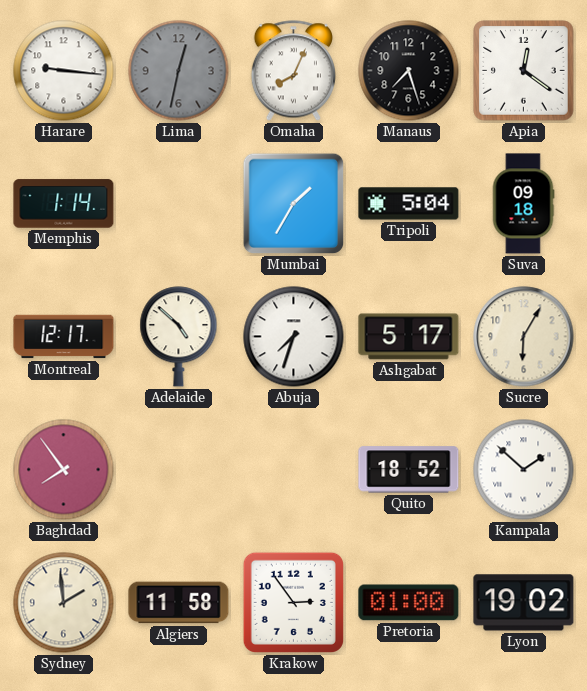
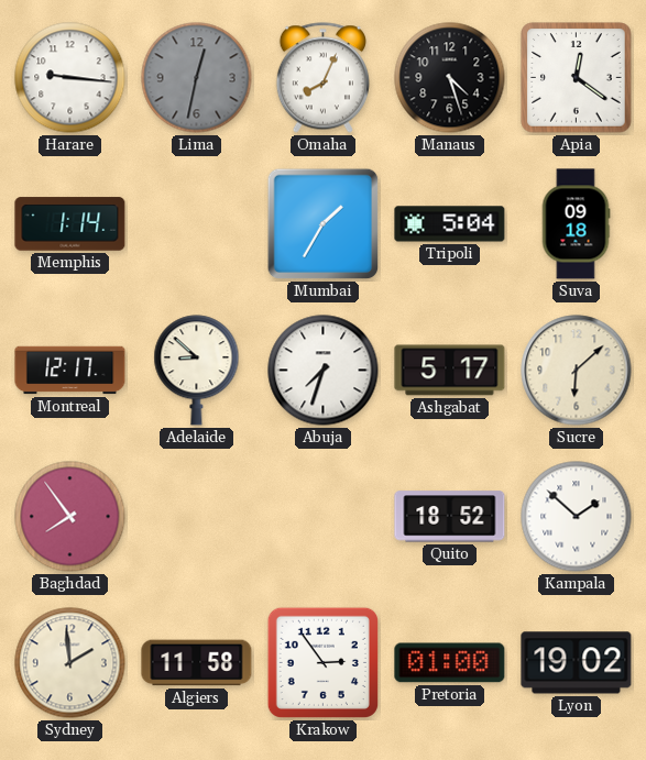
Manaus: 7:27 -> 4:27 (450, 78)
Adelaide: 4:52 -> 8:52 (197, 371)
Sucre: 6:05 -> 6:08 (577, 371)
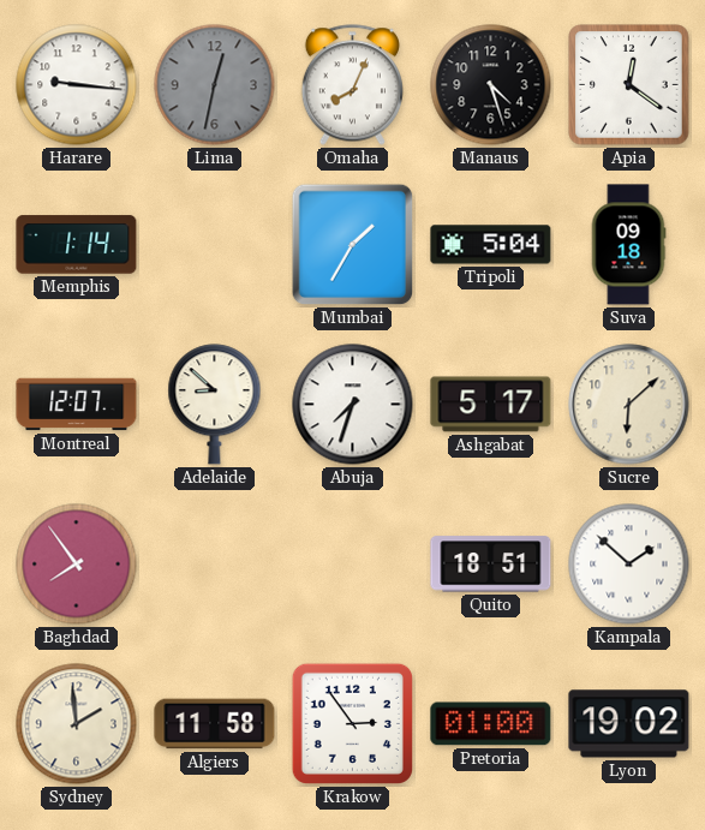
Montreal: 12:17 -> 12:07 (77, 405)
Quito: 18:52 -> 18:51 (491, 565)
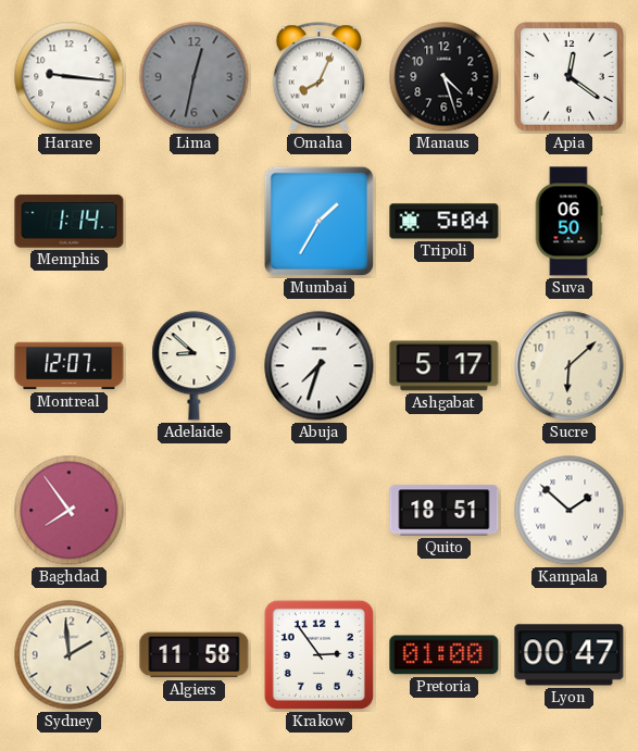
Suva: 09:18 -> 06:50 (568, 222)
Lyon: 19:02 -> 00:47 (570, 655)
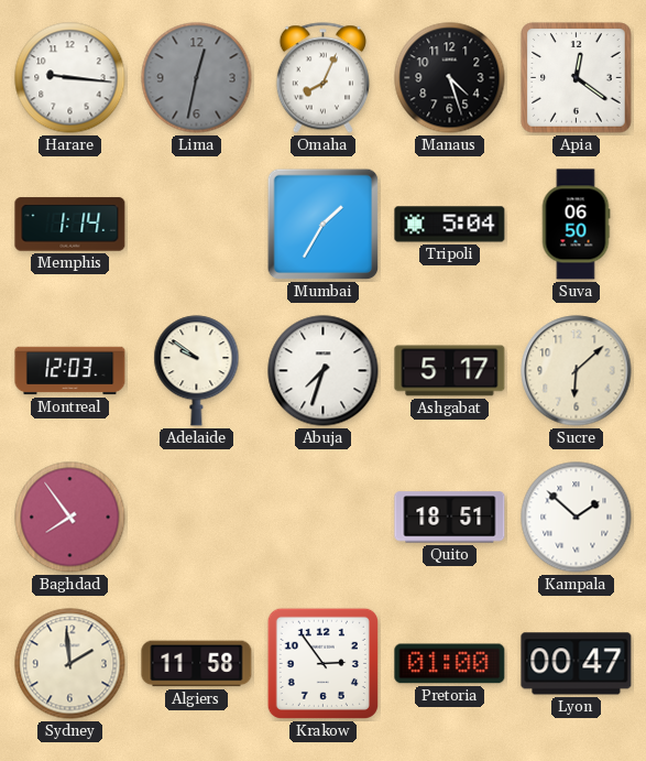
Montreal: 12:07 -> 12:03 (70, 371)
Adelaide: 8:52 -> 9:51 (197, 371)
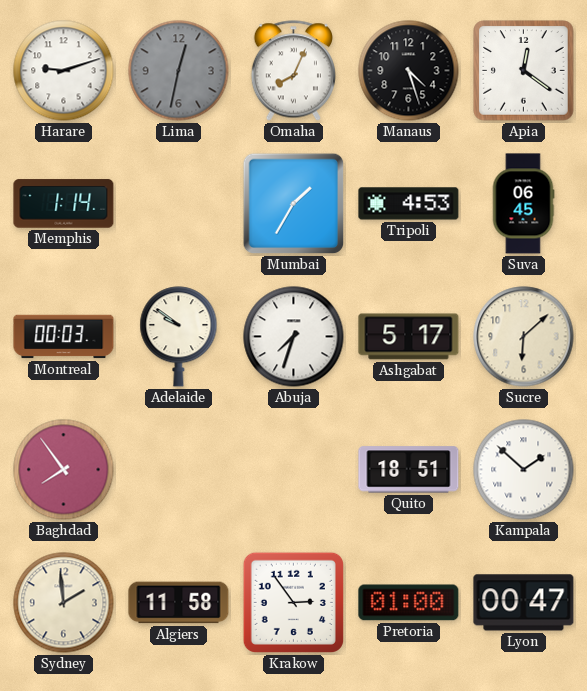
Harare: 9:16 -> 9:12 (64, 71)
Tripoli: 5:04 -> 4:53 (409, 204)
Suva: 06:50 -> 06:45 (523, 204)
Montreal: 12:03 -> 00:03 (64, 337)
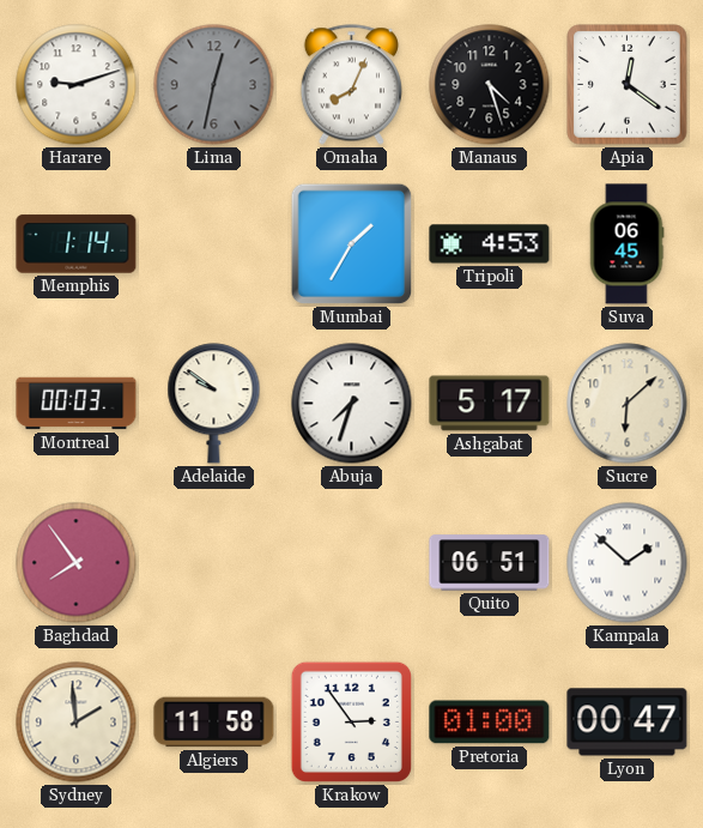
Quito: 18:51 -> 06:51 (490, 563)
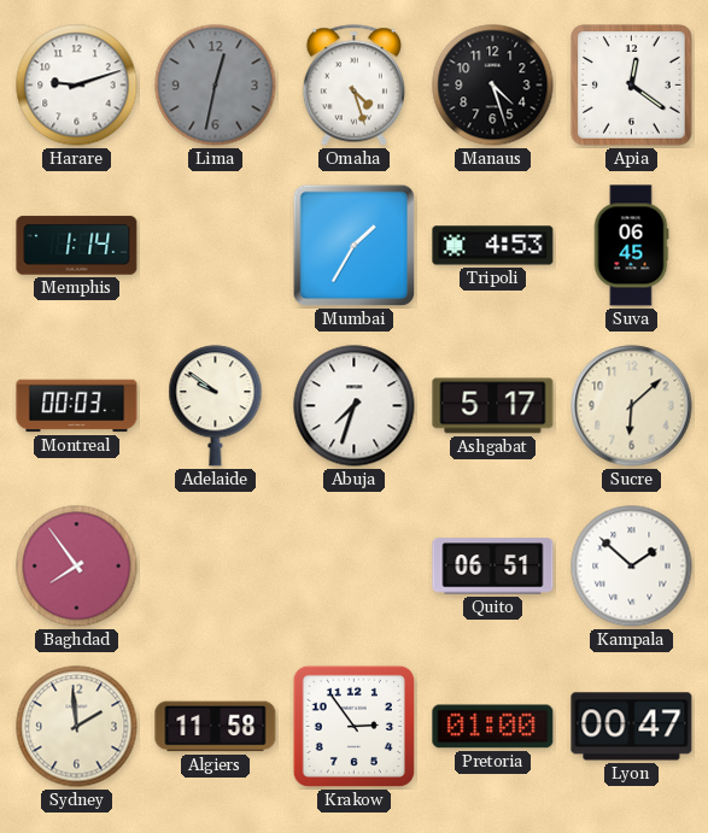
Omaha: 8:04 -> 4:27 (353, 86)
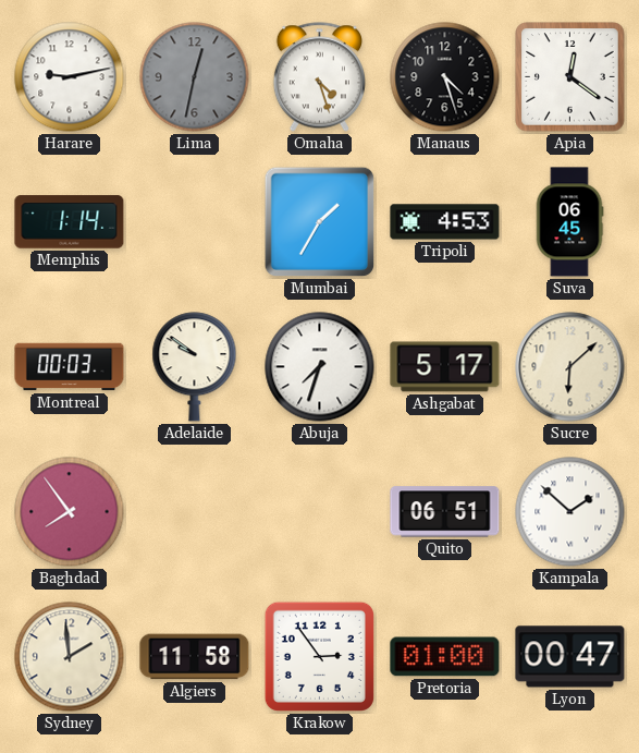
Harare: 9:12 -> 9:13 (70, 77)
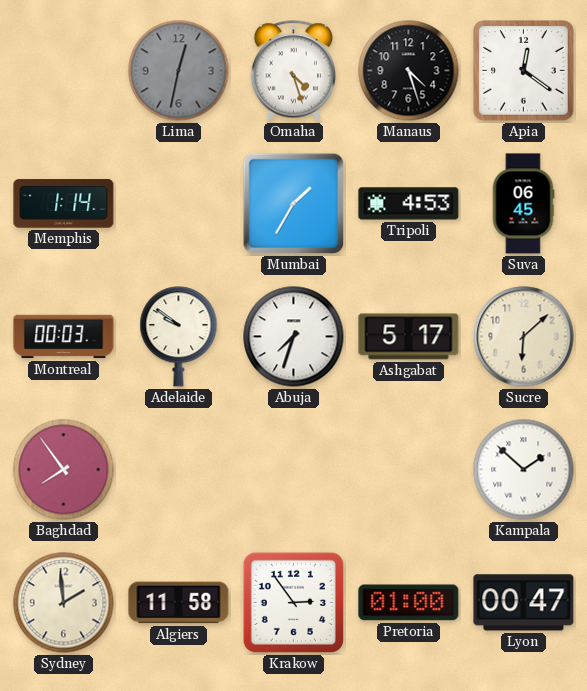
Harare: 9:13 -> none (70, 77)
Quito: 06:51 -> none (445, 512)
